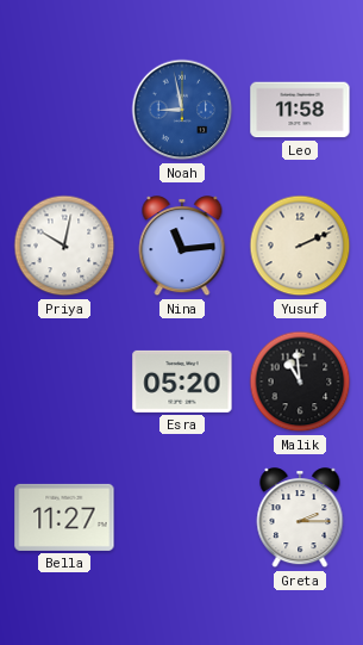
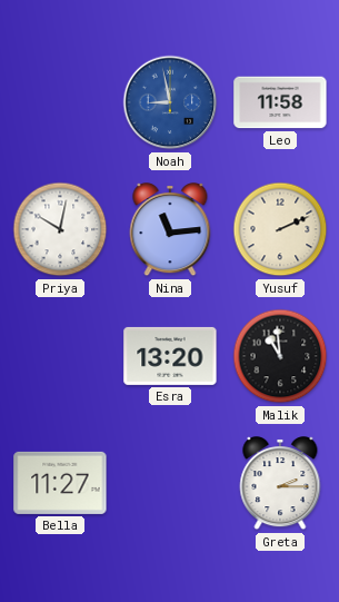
Esra: 05:20 -> 13:20 (170, 356)
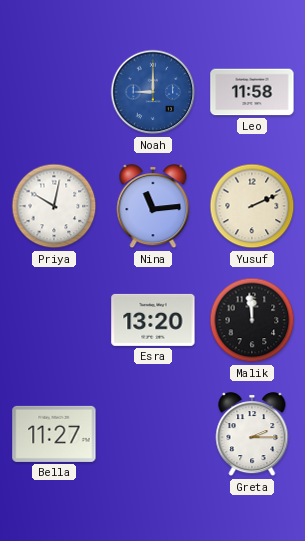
Noah: 8:58 -> 9:00 (153, 92)
Malik: 10:59 -> 11:59 (252, 320)
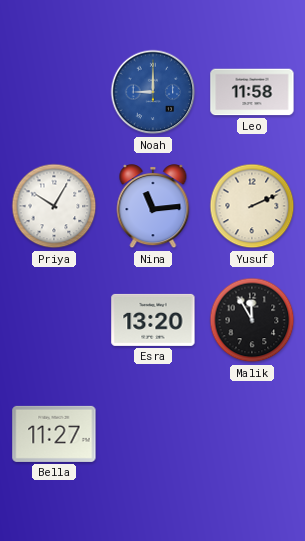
Priya: 10:02 -> 10:05 (54, 206)
Malik: 11:59 -> 11:55 (252, 320)
Greta: 2:15 -> none (252, 435)
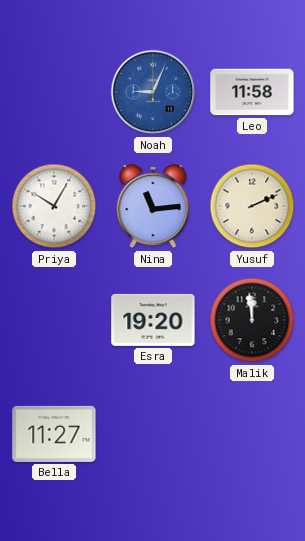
Noah: 9:00 -> 9:04 (153, 92)
Esra: 13:20 -> 19:20 (153, 320)
Malik: 11:55 -> 11:59 (252, 320)
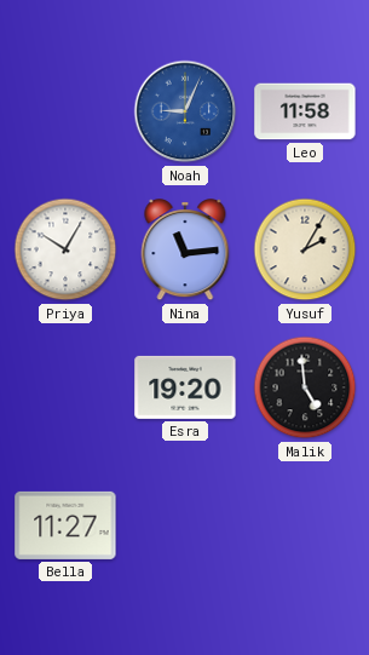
Yusuf: 2:11 -> 2:05 (305, 249)
Malik: 11:59 -> 4:59 (305, 387)
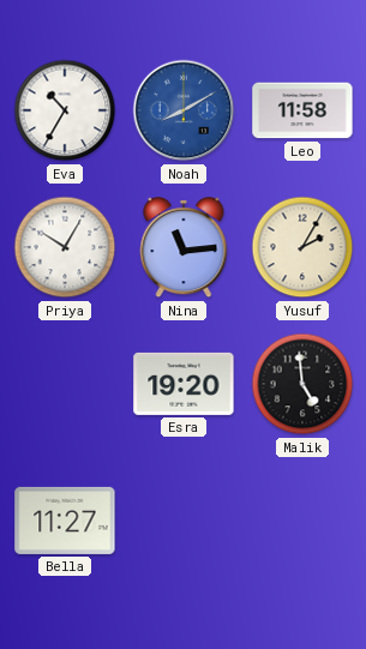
Eva: none -> 10:35 (65, 110)
Noah: 9:04 -> 8:10 (184, 110)
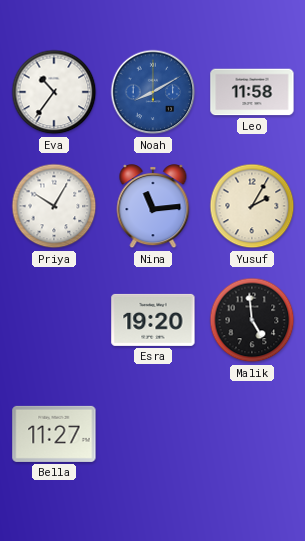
Eva: 10:35 -> 10:36 (54, 92)
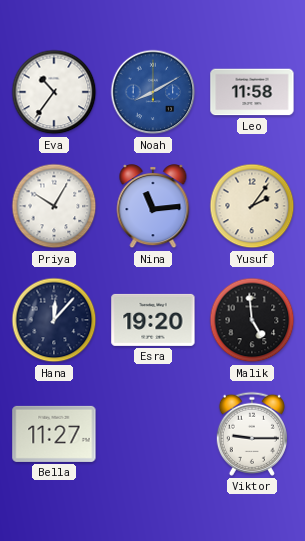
Yusuf: 2:05 -> 2:06 (252, 206)
Hana: none -> 12:07 (54, 320)
Viktor: none -> 9:15 (252, 434)
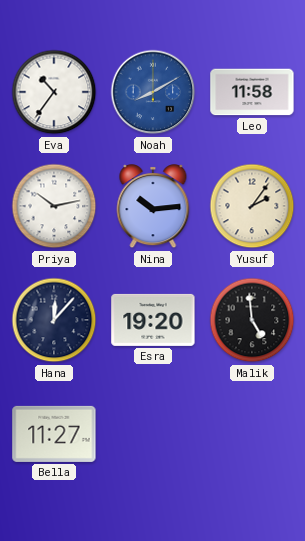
Priya: 10:05 -> 10:13 (54, 206)
Nina: 11:14 -> 10:14 (153, 207)
Viktor: 9:15 -> none (252, 434)
